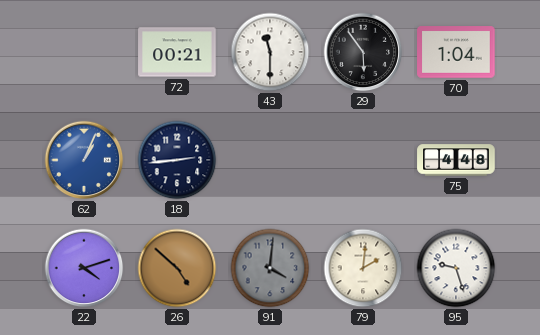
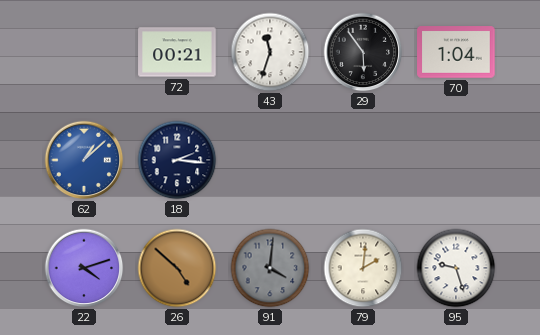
43: 11:30 -> 11:33 (270, 52)
62: 1:04 -> 1:08 (84, 160)
18: 2:44 -> 2:16 (177, 160)
75: 4:48 -> none (456, 160)
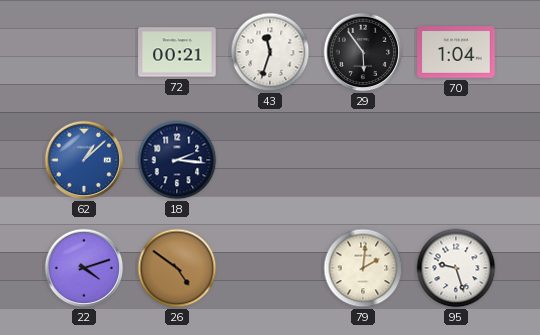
26: 4:52 -> 4:51 (177, 268)
91: 4:01 -> none (270, 268)
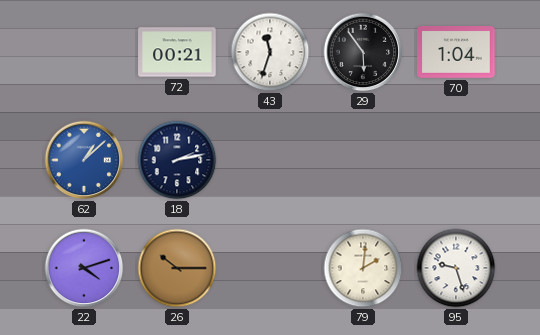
18: 2:16 -> 2:13 (177, 160)
26: 4:51 -> 10:15 (177, 268)
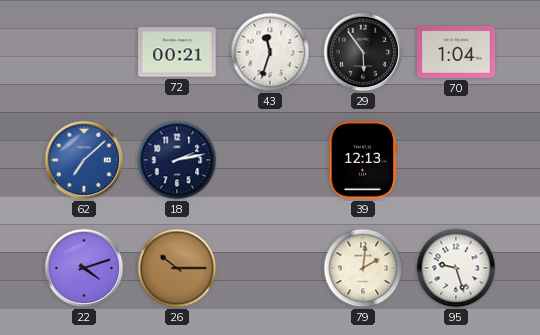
62: 1:08 -> 7:08 (84, 160)
39: none -> 12:13 (363, 160)
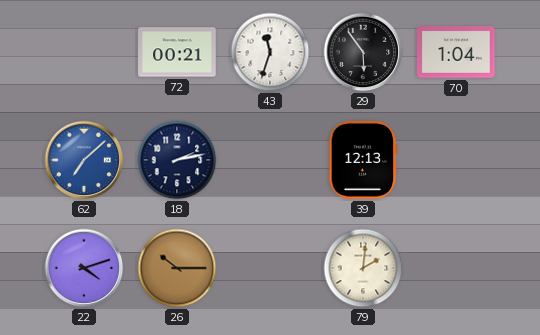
95: 9:27 -> none (456, 268)
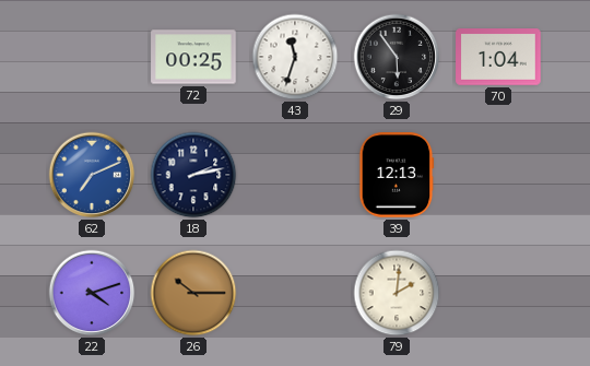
72: 00:21 -> 00:25 (193, 57)
62: 7:08 -> 7:11 (92, 175)
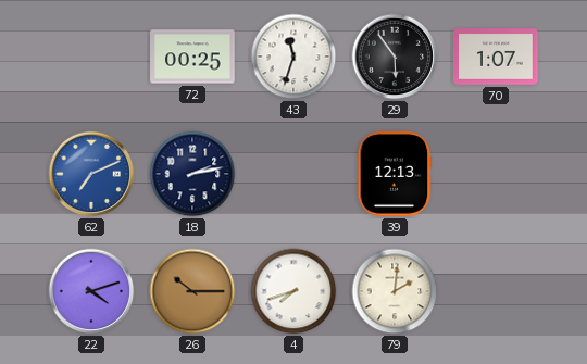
70: 1:04 -> 1:07 (496, 57)
4: none -> 7:42 (293, 291)
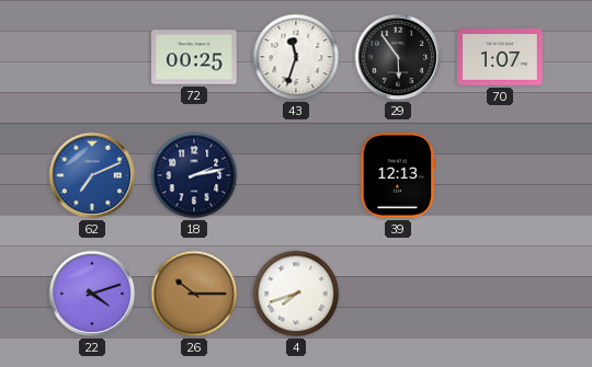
79: 2:01 -> none (395, 291)
